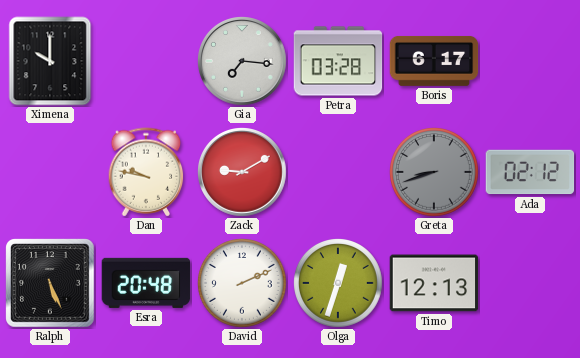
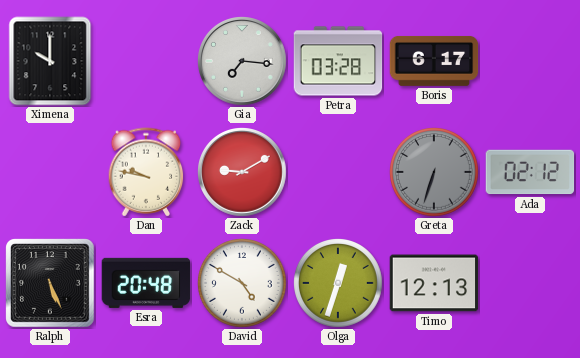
Greta: 8:42 -> 6:33 (435, 173)
David: 2:11 -> 4:50 (243, 284)
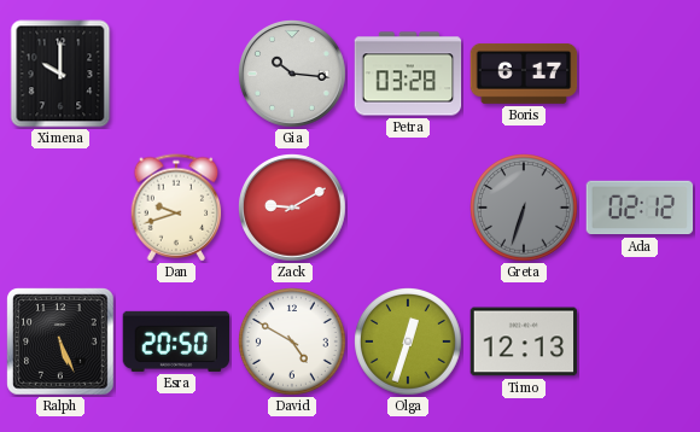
Gia: 7:16 -> 10:16 (293, 75)
Dan: 9:47 -> 9:42 (176, 208)
Esra: 20:48 -> 20:50 (176, 341)
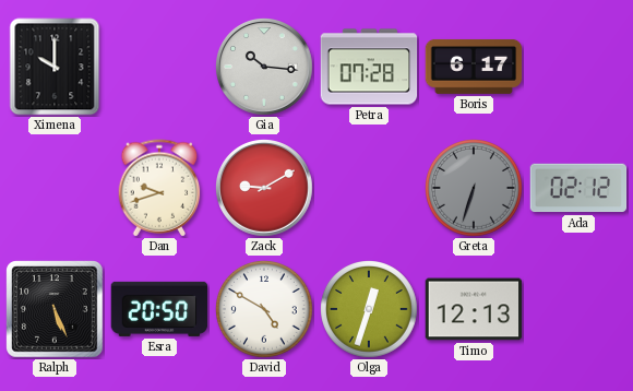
Petra: 03:28 -> 07:28 (369, 67)
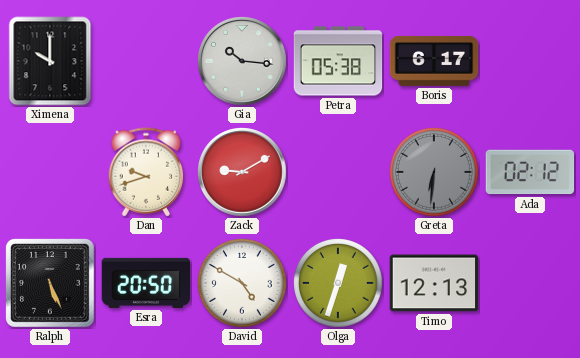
Petra: 07:28 -> 05:38 (338, 61)
Greta: 6:33 -> 6:31 (435, 173)
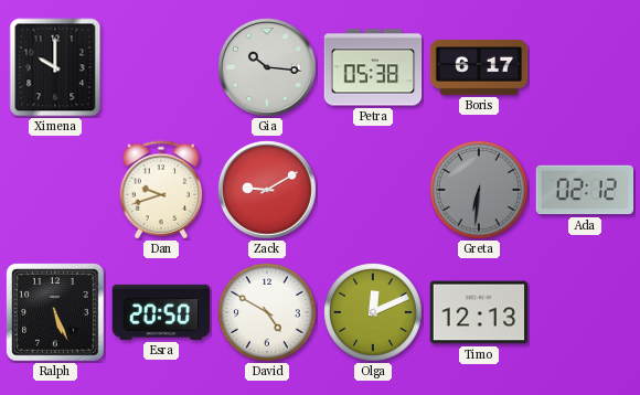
Olga: 12:33 -> 12:11 (374, 313)
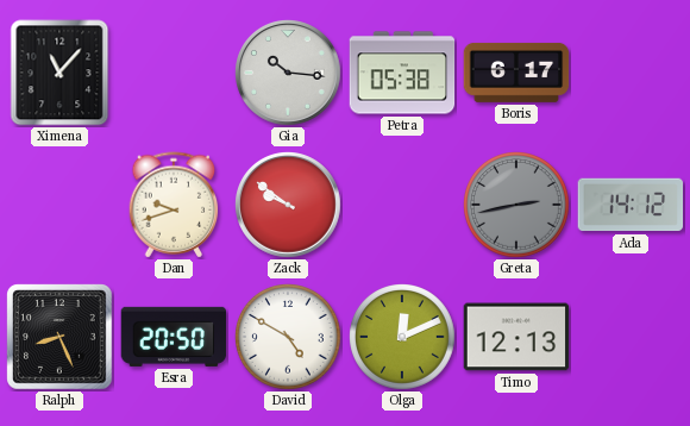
Ximena: 10:00 -> 11:07 (59, 73)
Zack: 9:10 -> 9:51 (289, 206)
Greta: 6:31 -> 2:43 (517, 206)
Ada: 02:12 -> 14:12 (631, 205)
Ralph: 5:26 -> 8:26 (59, 337)
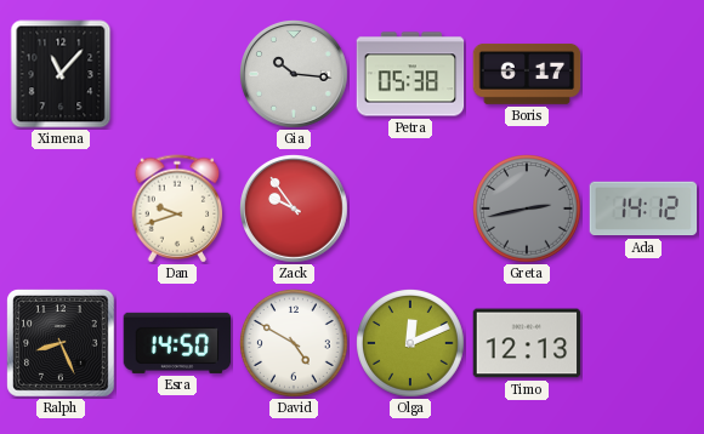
Zack: 9:51 -> 9:54 (295, 210)
Esra: 20:50 -> 14:50 (177, 343)
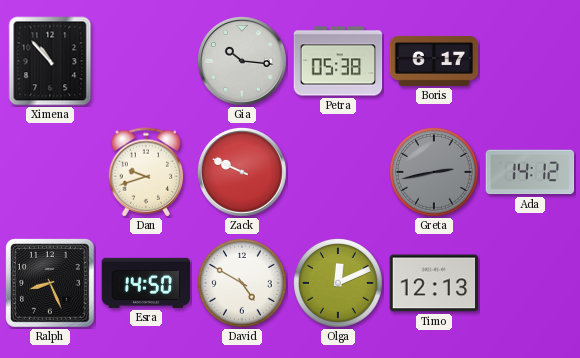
Ximena: 11:07 -> 10:53 (50, 61)
Zack: 9:54 -> 9:49 (243, 173)
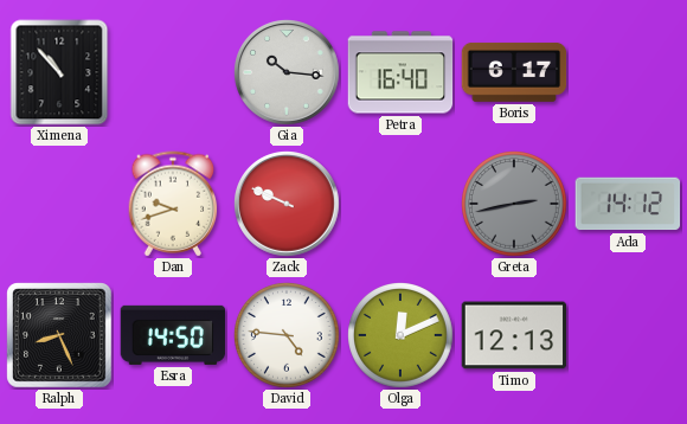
Petra: 05:38 -> 16:40 (400, 72)
David: 4:50 -> 4:46 (288, 336)
